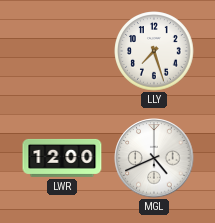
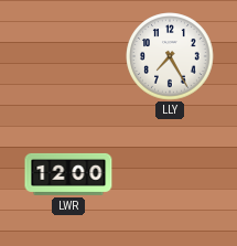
LLY: 7:27 -> 7:25 (170, 56)
MGL: 4:41 -> none (154, 158)
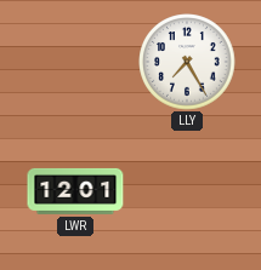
LWR: 12:00 -> 12:01 (75, 191)
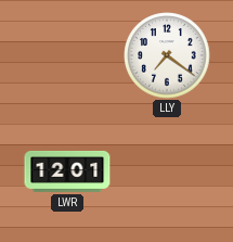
LLY: 7:25 -> 7:21 (167, 55)
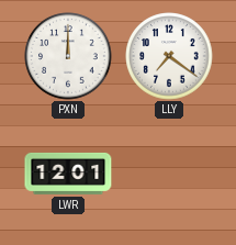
PXN: none -> 12:00 (68, 56)
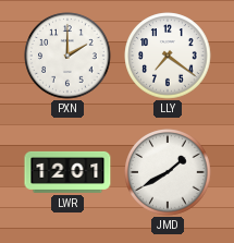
PXN: 12:00 -> 2:00 (67, 56)
JMD: none -> 1:40 (168, 172)
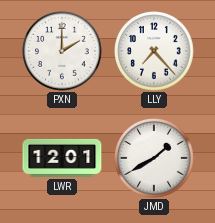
LLY: 7:21 -> 7:23 (154, 51)
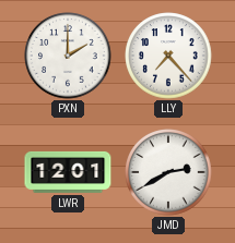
JMD: 1:40 -> 2:40 (168, 172)
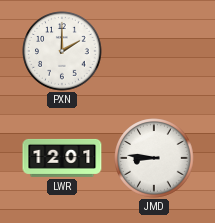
LLY: 7:23 -> none (168, 56)
JMD: 2:40 -> 8:46 (154, 158)
